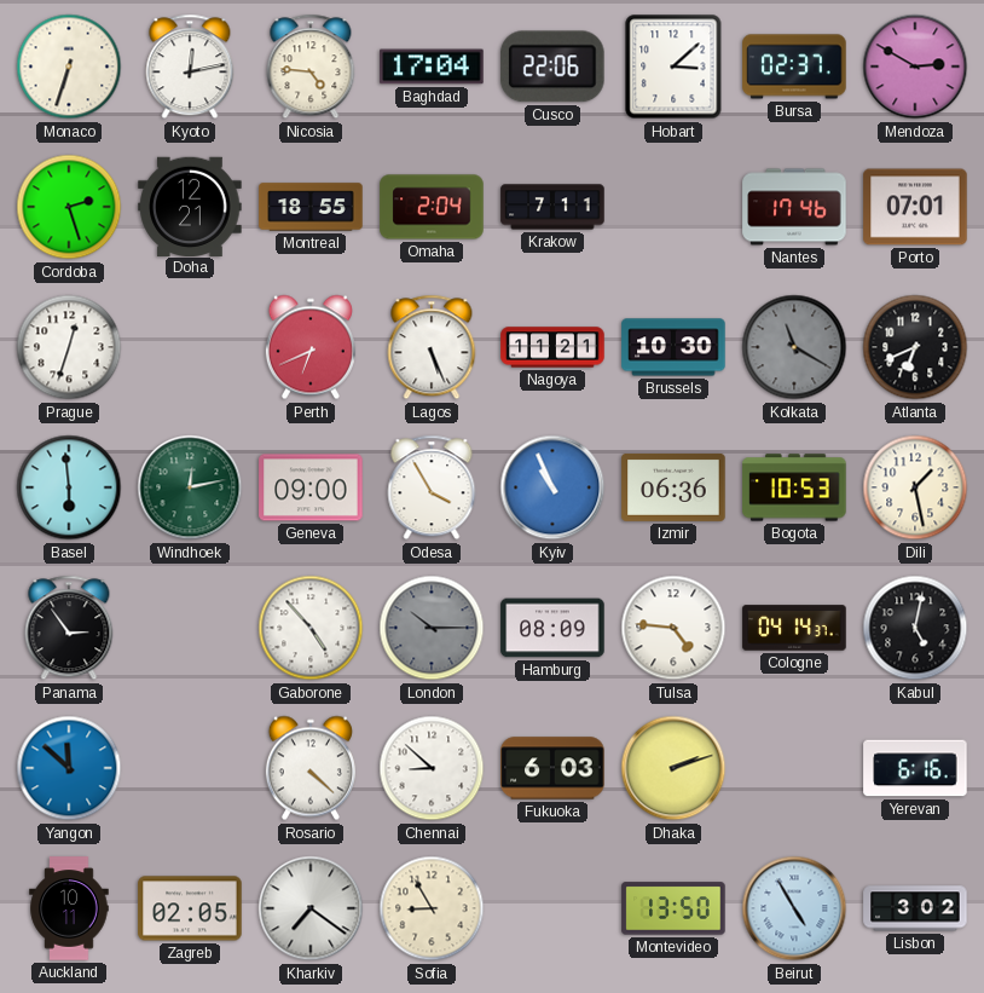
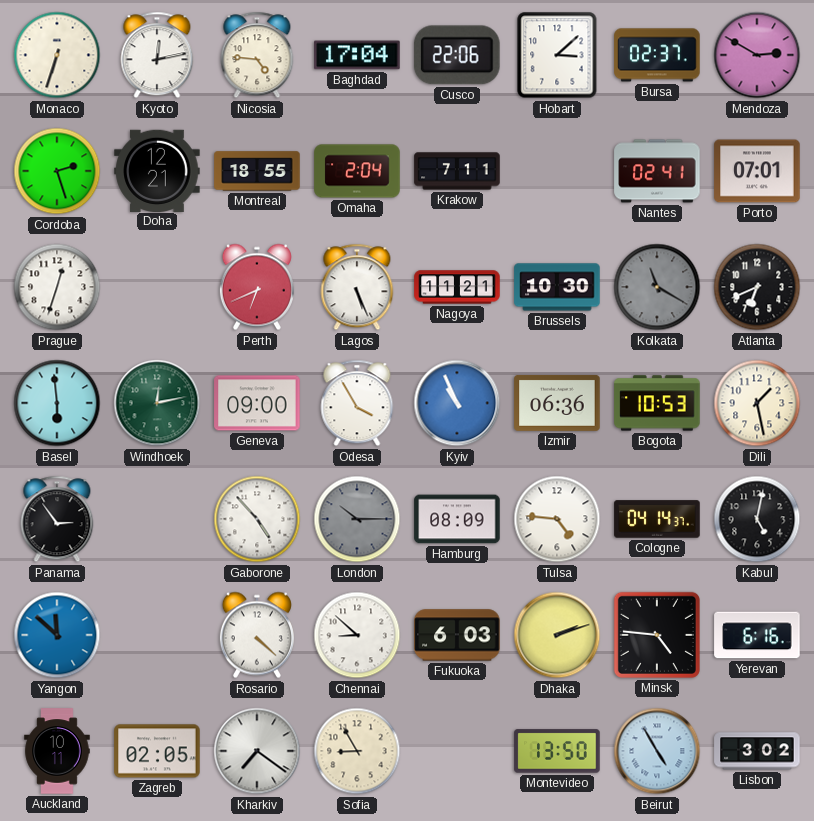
Nantes: 17:46 -> 02:41 (657, 171)
Minsk: none -> 4:46 (657, 635)
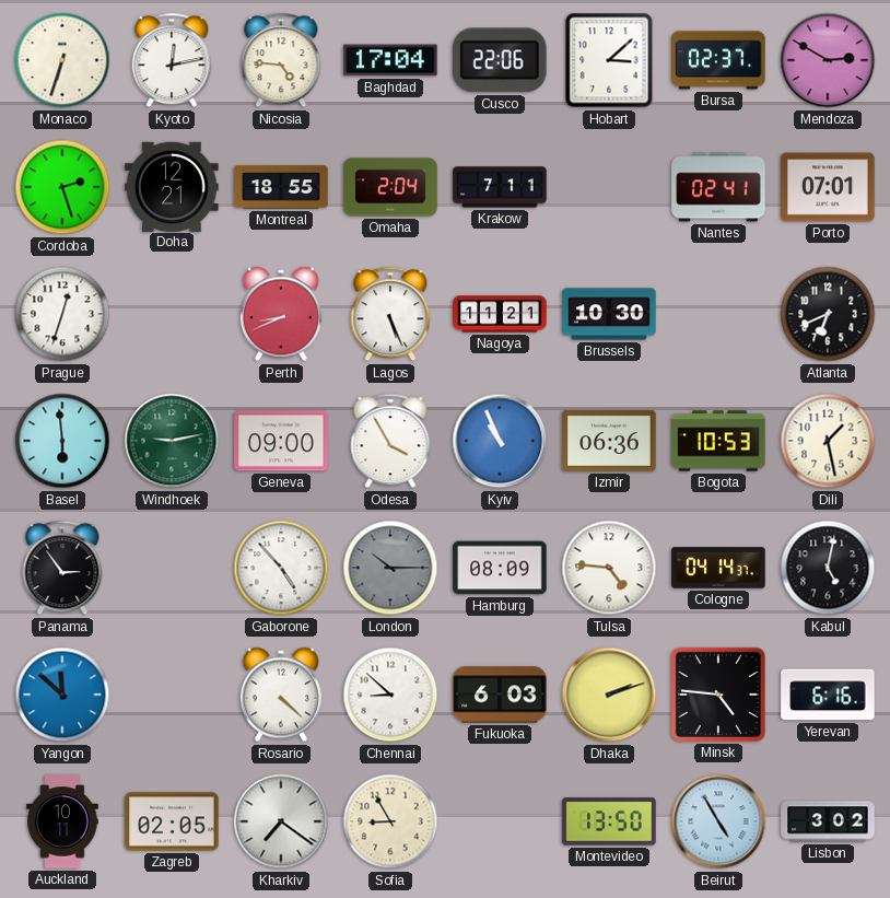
Perth: 6:41 -> 8:41 (281, 314)
Kolkata: 11:20 -> none (657, 287)
Windhoek: 12:13 -> 9:13 (172, 441)
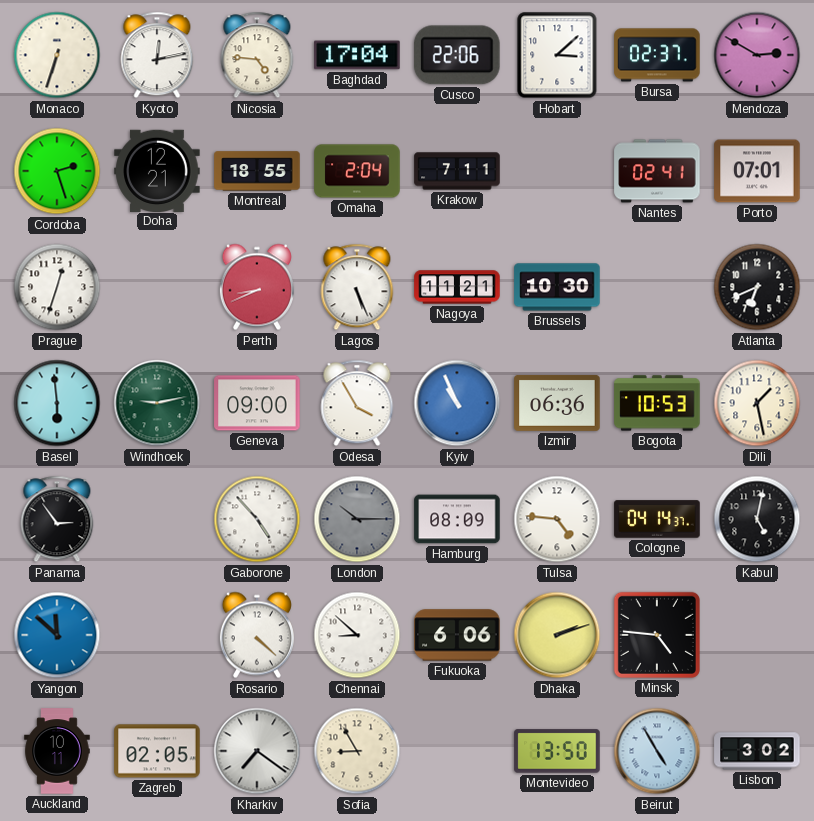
Fukuoka: 6:03 -> 6:06 (457, 635)
Yerevan: 6:16 -> none (828, 695)
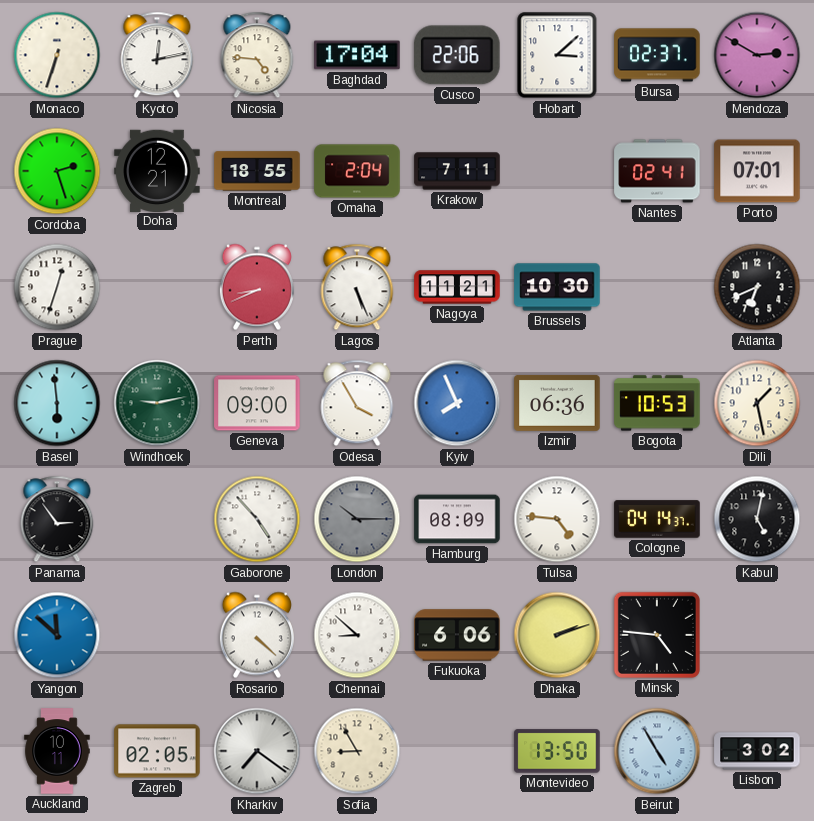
Kyiv: 10:56 -> 7:56 (457, 403)
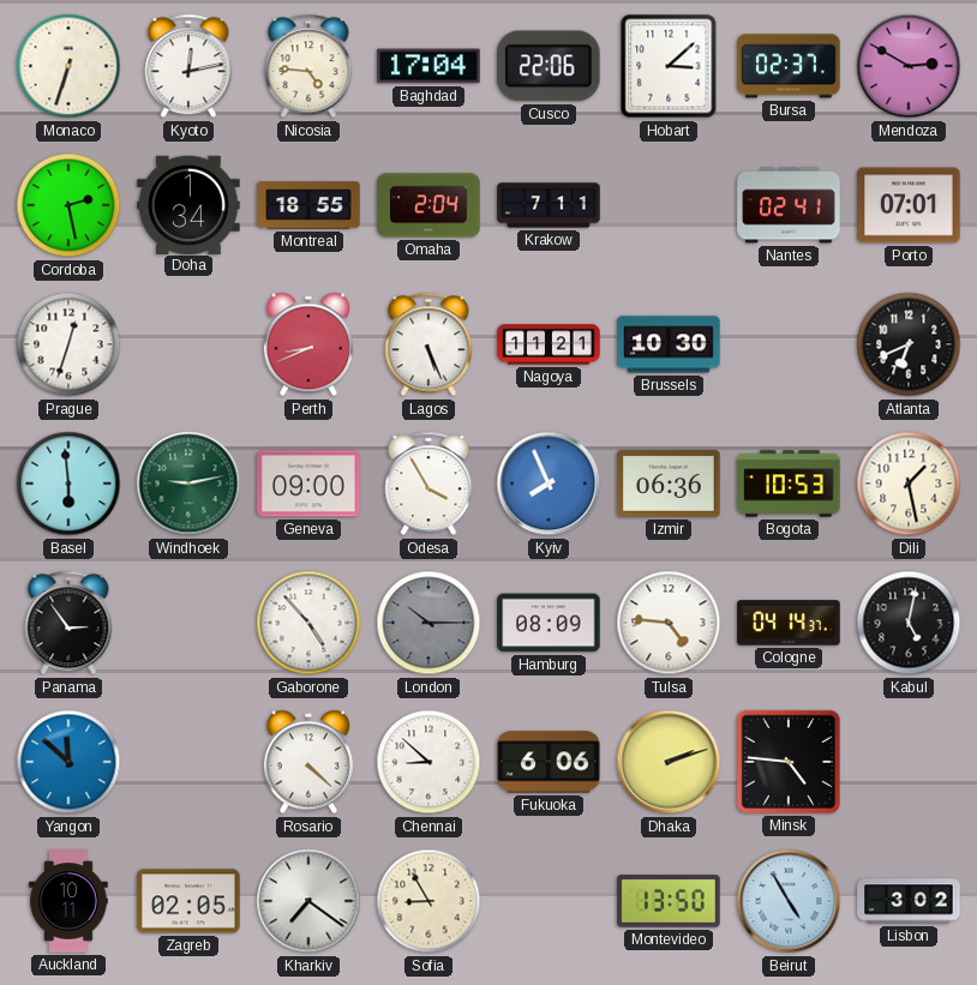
Cordoba: 2:27 -> 2:28 (68, 205)
Doha: 12:21 -> 1:34 (188, 204)
